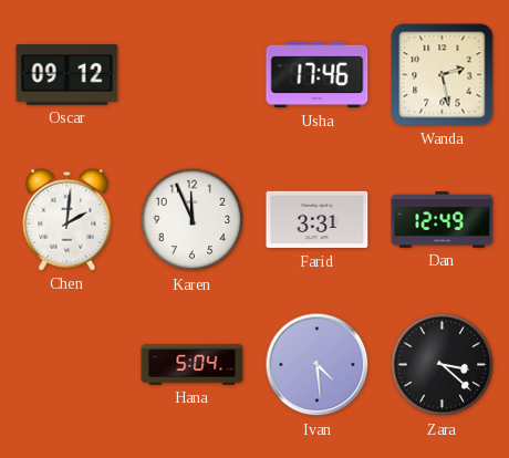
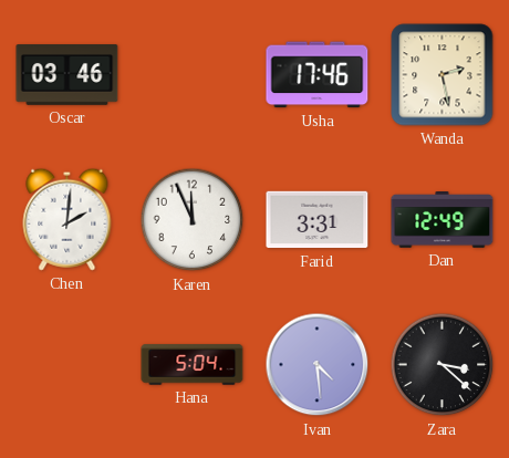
Oscar: 09:12 -> 03:46 (67, 75)
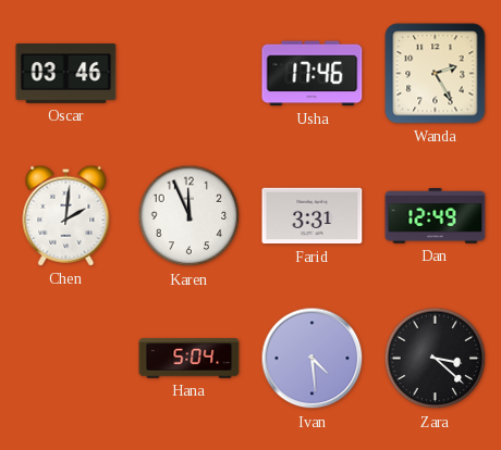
Wanda: 2:28 -> 2:25 (436, 74)
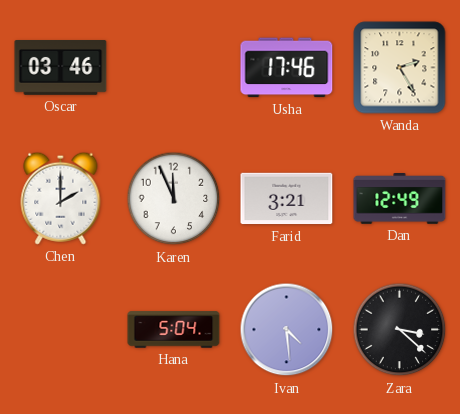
Chen: 2:01 -> 2:00 (61, 198)
Farid: 3:31 -> 3:21 (287, 199)
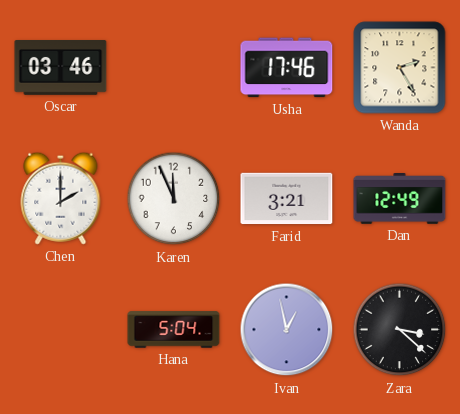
Ivan: 4:29 -> 12:58 (287, 330)
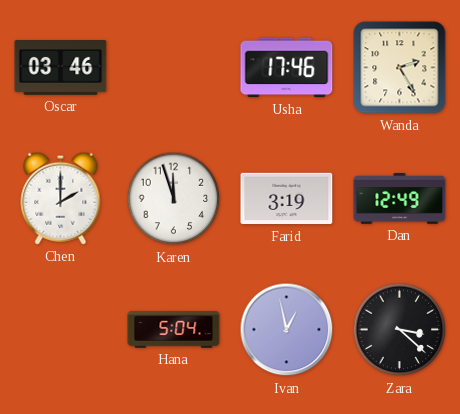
Karen: 11:56 -> 11:57 (174, 199)
Farid: 3:21 -> 3:19 (287, 199)
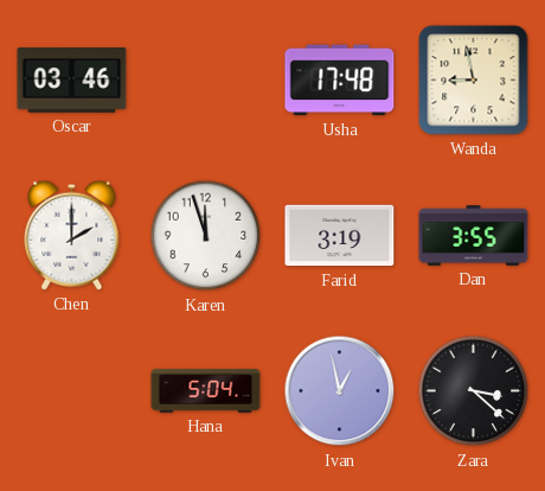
Usha: 17:46 -> 17:48 (340, 81)
Wanda: 2:25 -> 8:58 (474, 81)
Dan: 12:49 -> 3:55 (474, 236)
